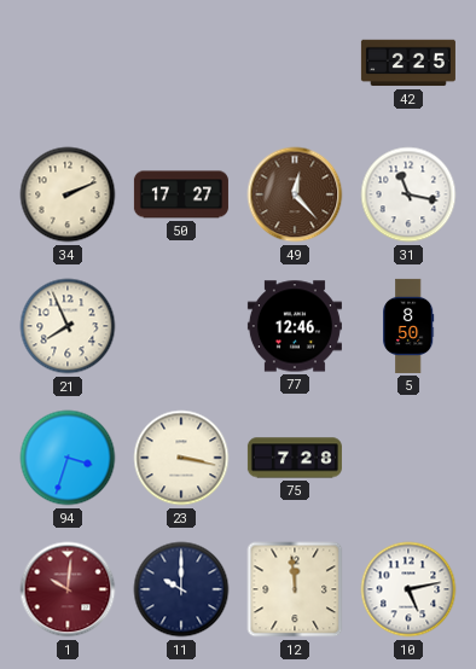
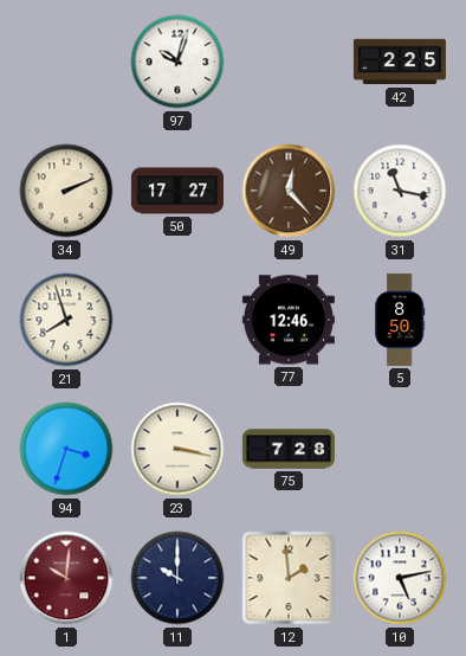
97: none -> 10:03 (177, 62)
21: 7:56 -> 7:57 (66, 320)
12: 11:59 -> 1:59 (289, 578)
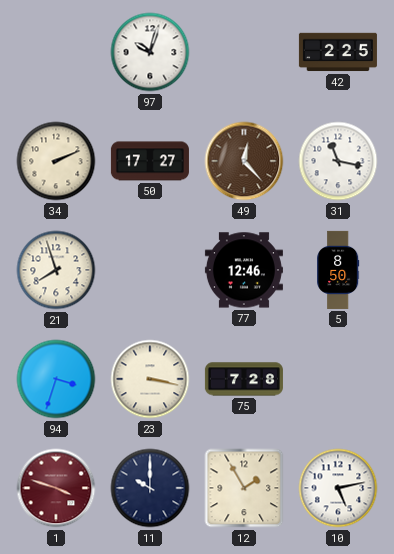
1: 10:01 -> 3:48 (56, 488)
12: 1:59 -> 1:55 (244, 488)
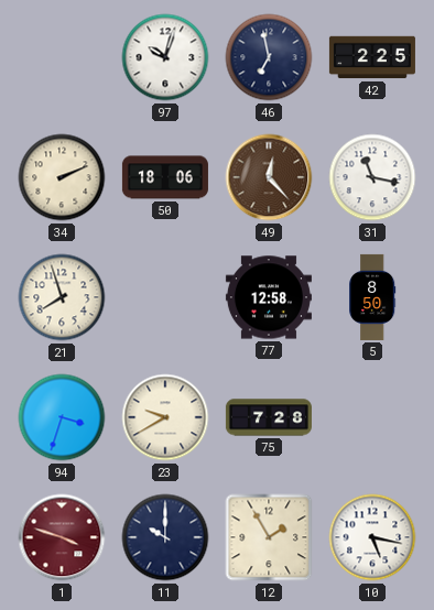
46: none -> 6:58 (269, 57)
50: 17:27 -> 18:06 (165, 177)
77: 12:46 -> 12:58 (269, 297)
23: 3:17 -> 9:40 (165, 417)
10: 5:13 -> 5:17 (372, 537)
